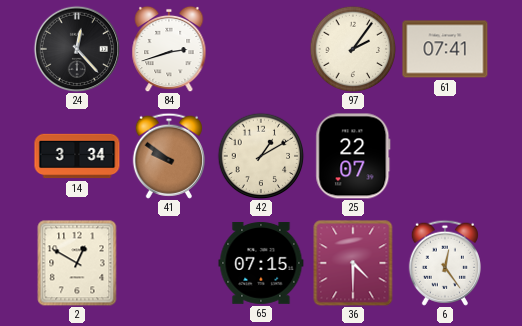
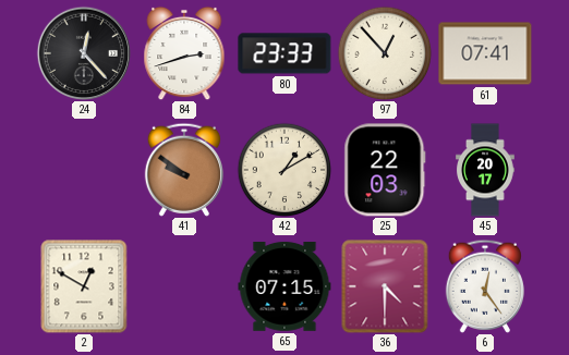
80: none -> 23:33 (284, 53)
97: 2:06 -> 12:53 (385, 53)
14: 3:34 -> none (77, 156)
25: 22:07 -> 22:03 (385, 170)
45: none -> 20:17 (485, 170)
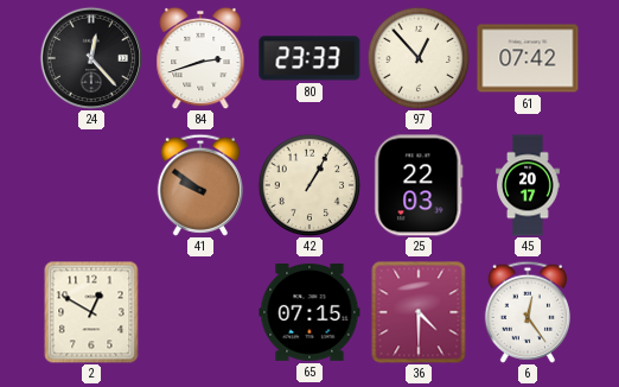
61: 07:41 -> 07:42 (528, 58)
42: 1:10 -> 1:05 (309, 185)
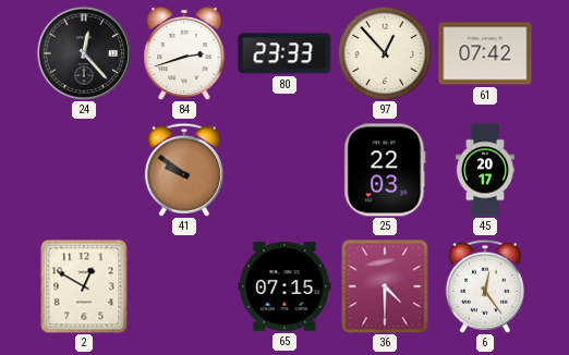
42: 1:05 -> none (309, 185)
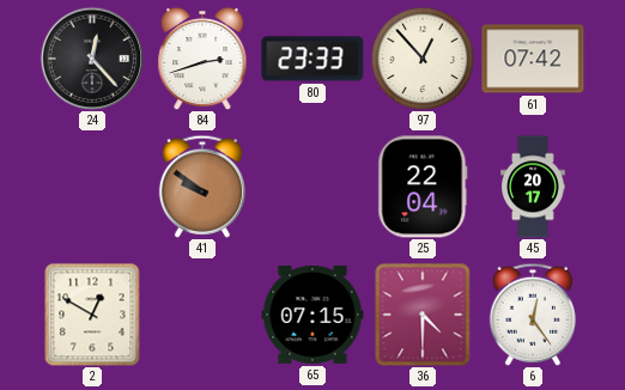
25: 22:03 -> 22:04 (423, 187)
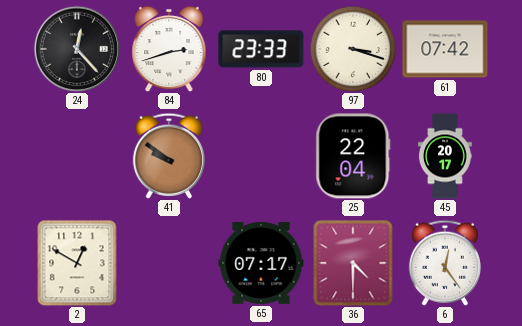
97: 12:53 -> 3:18 (353, 49)
65: 07:15 -> 07:17 (261, 264)
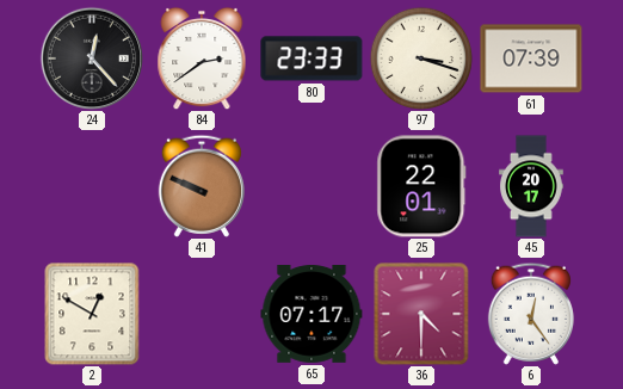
84: 2:42 -> 2:39 (202, 58)
61: 07:42 -> 07:39 (531, 58)
41: 9:51 -> 9:49 (202, 186)
25: 22:04 -> 22:01 (421, 186)
